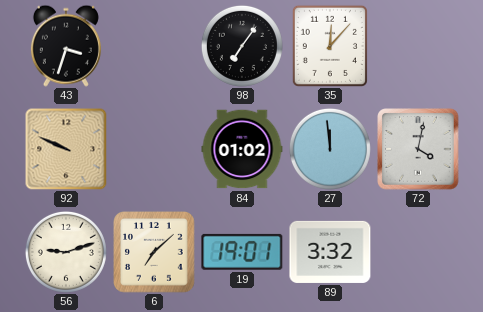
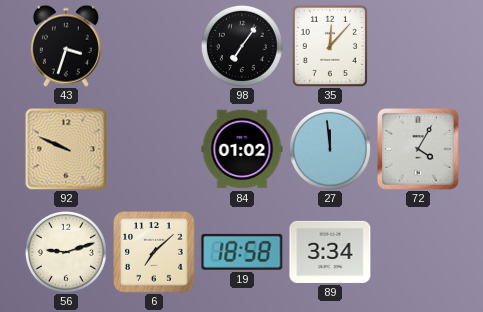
72: 4:02 -> 4:05 (418, 149)
19: 19:01 -> 18:58 (242, 252)
89: 3:32 -> 3:34 (330, 252)
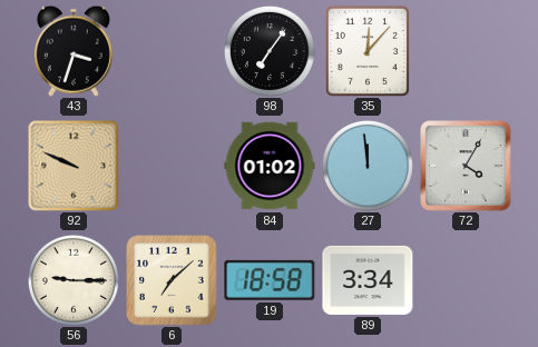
56: 9:12 -> 9:15 (74, 280)
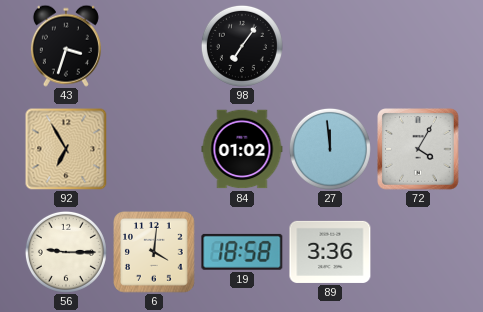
35: 12:07 -> none (368, 51)
92: 9:49 -> 6:55 (66, 149)
6: 7:08 -> 4:01 (155, 253)
89: 3:34 -> 3:36 (330, 252)
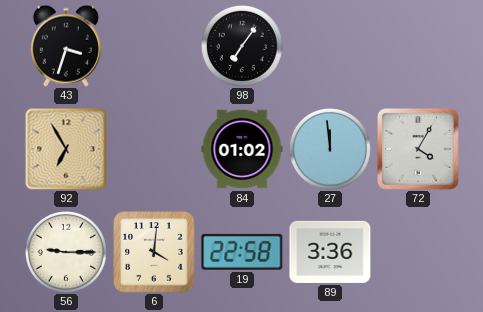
19: 18:58 -> 22:58 (242, 252)
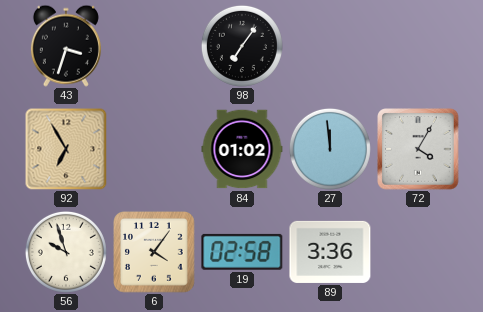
56: 9:15 -> 9:57 (66, 252)
6: 4:01 -> 4:06 (155, 253)
19: 22:58 -> 02:58 (242, 252)
